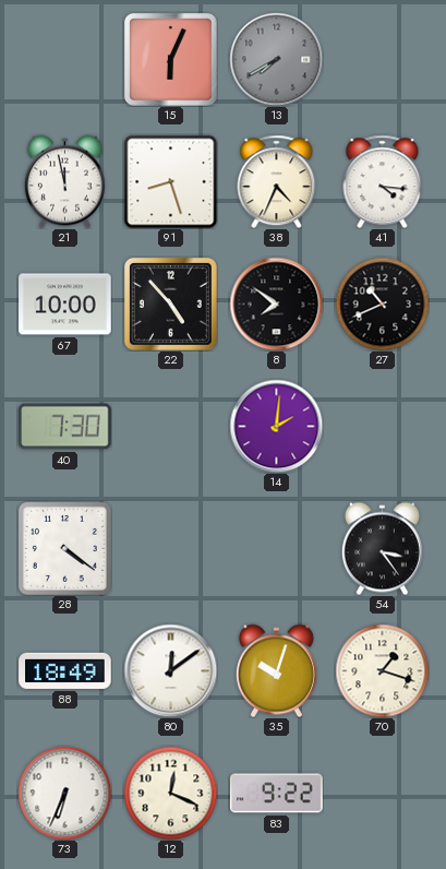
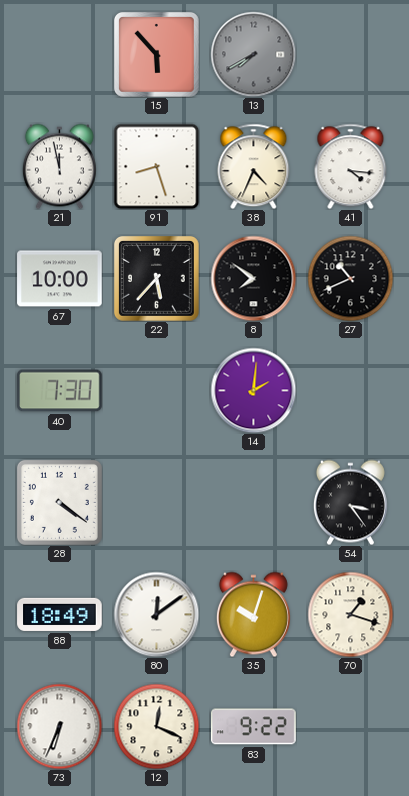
15: 6:04 -> 5:53 (157, 55)
22: 4:53 -> 5:37 (157, 279)
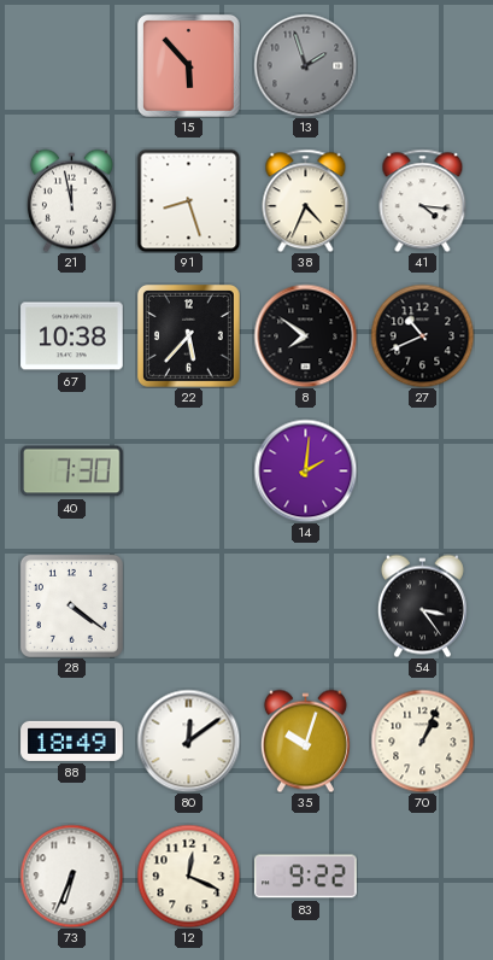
13: 7:40 -> 1:57 (305, 65)
67: 10:00 -> 10:38 (72, 336)
70: 1:18 -> 1:04 (422, 741)
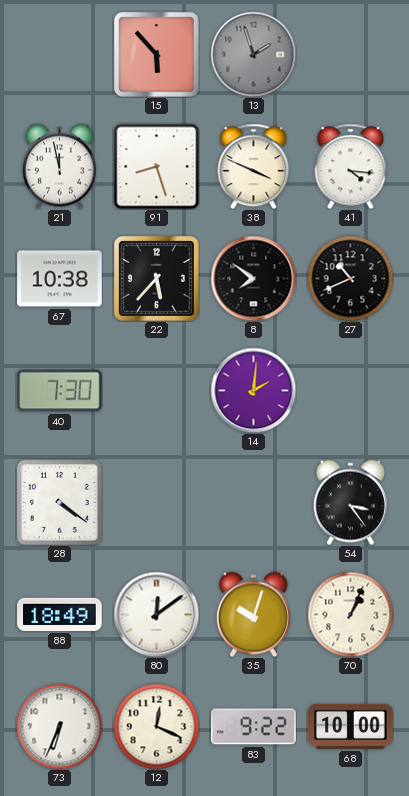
38: 4:34 -> 3:49 (254, 166)
68: none -> 10:00 (351, 726)
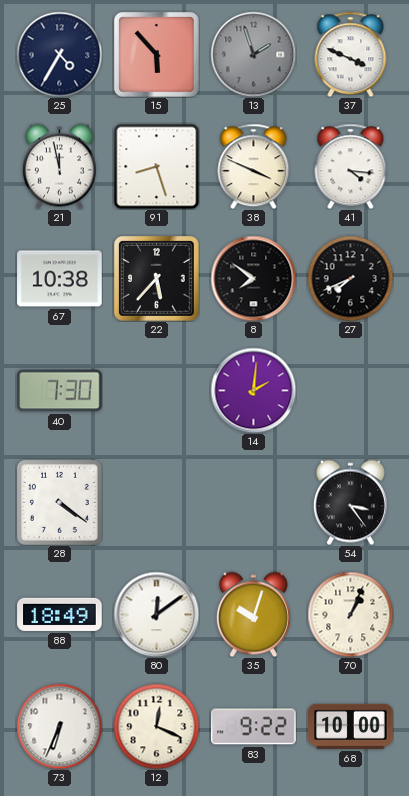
25: none -> 4:35 (59, 54)
37: none -> 3:49 (351, 54)
27: 10:41 -> 7:41 (350, 278)
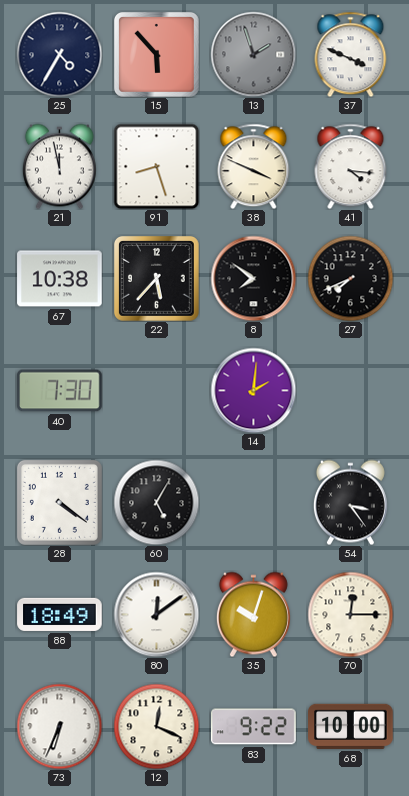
60: none -> 5:05 (156, 502)
70: 1:04 -> 12:15 (350, 614)
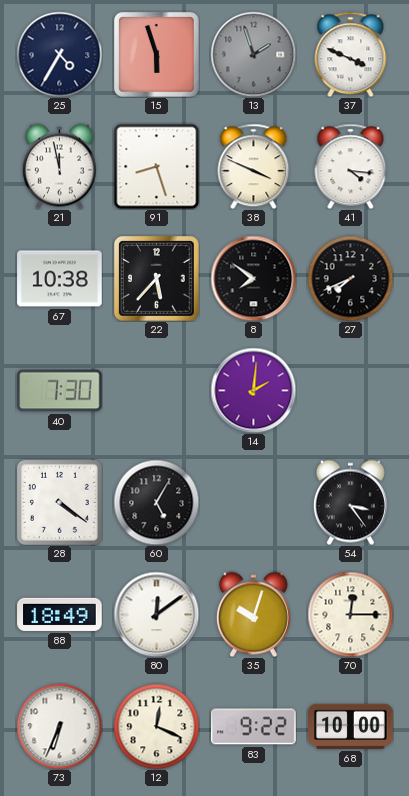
15: 5:53 -> 5:57 (157, 55)
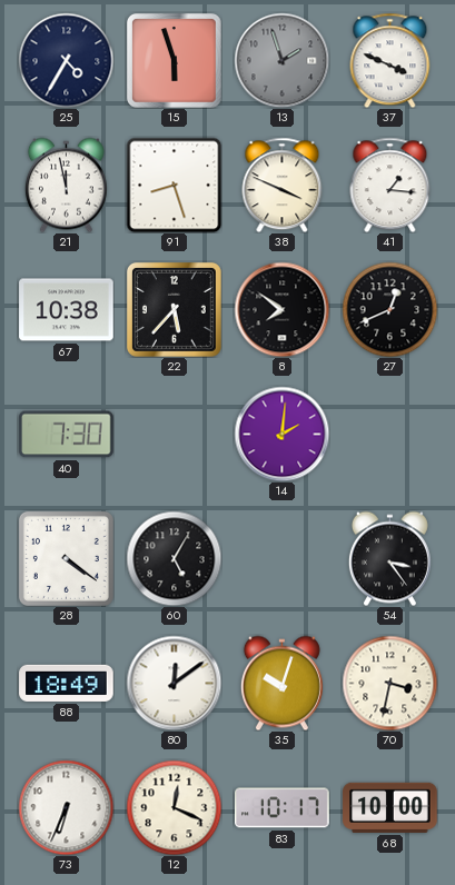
41: 4:16 -> 1:16 (390, 185)
27: 7:41 -> 12:41 (389, 309)
70: 12:15 -> 3:32 (389, 683)
83: 9:22 -> 10:17 (283, 808)
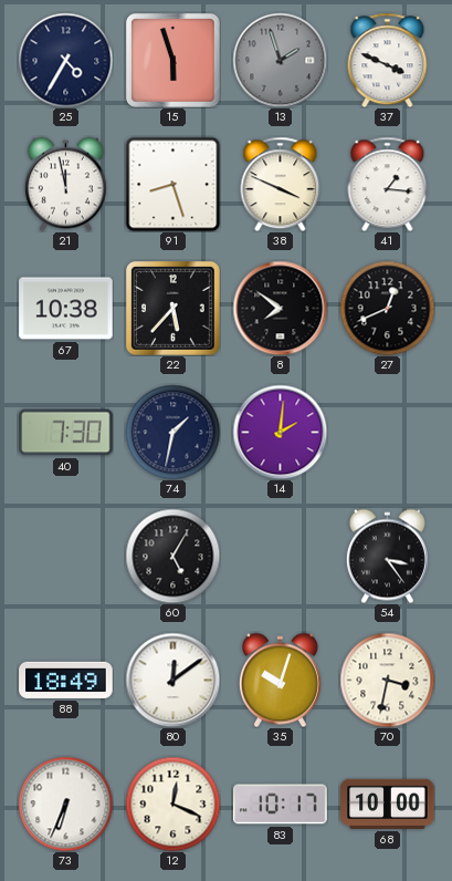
74: none -> 1:32 (172, 432)
28: 4:21 -> none (66, 558)
